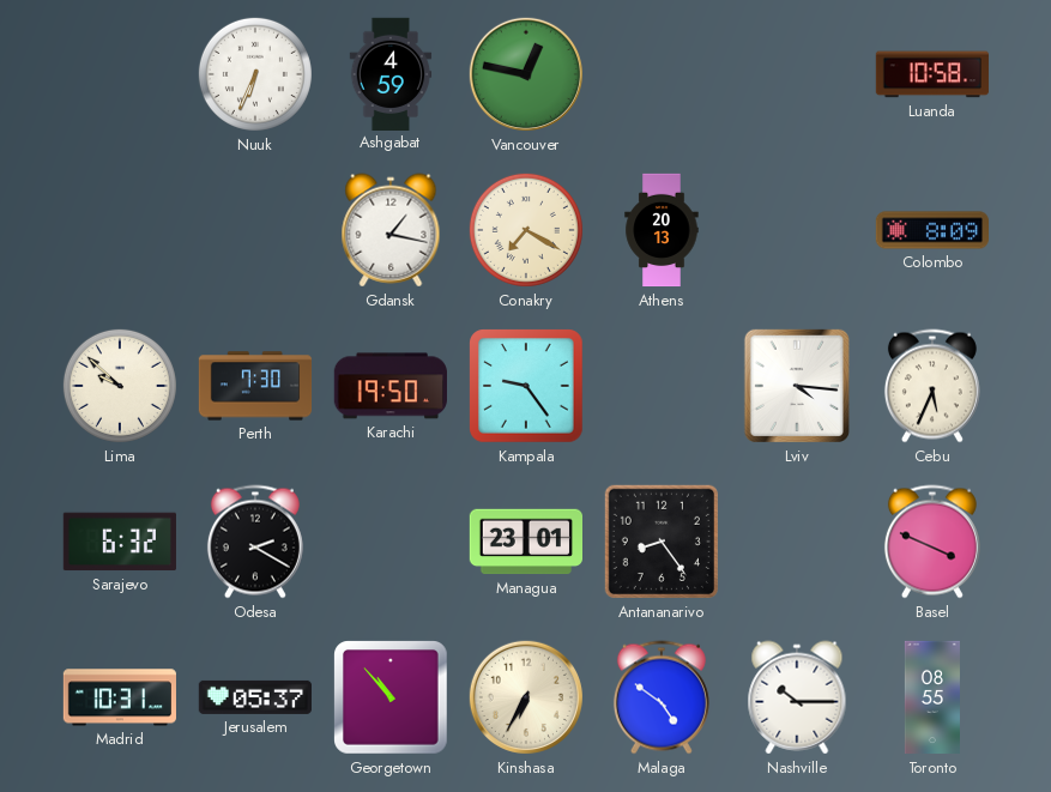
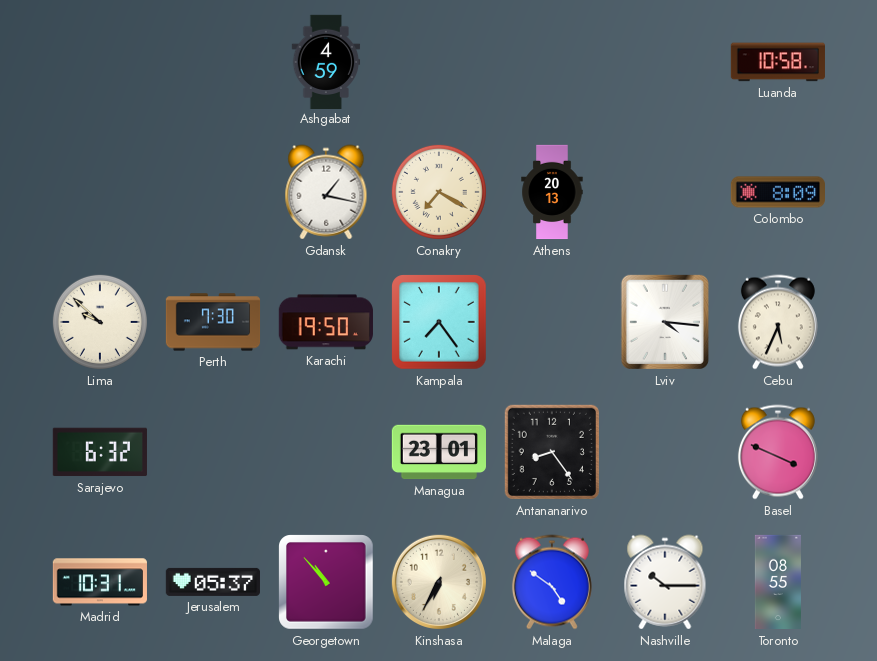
Nuuk: 6:34 -> none (255, 74)
Vancouver: 12:47 -> none (526, 74)
Kampala: 9:24 -> 7:24 (439, 322)
Odesa: 2:20 -> none (255, 542)
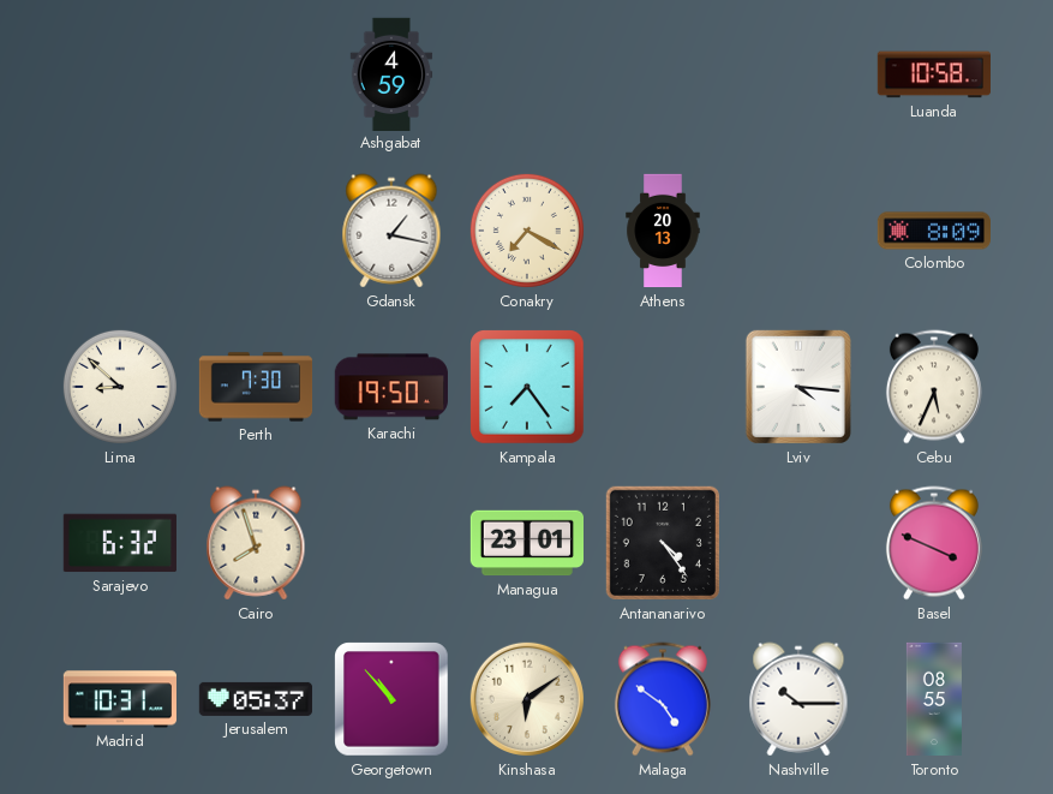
Lima: 9:52 -> 8:52 (120, 387)
Cairo: none -> 7:57 (256, 543)
Antananarivo: 8:24 -> 4:24 (663, 543)
Kinshasa: 6:35 -> 6:09 (527, 699)
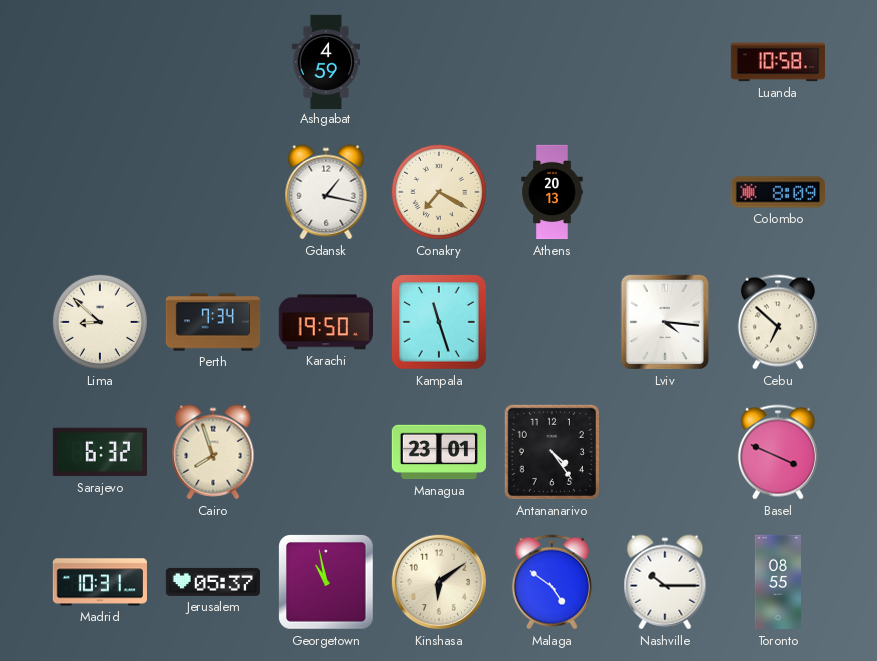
Perth: 7:30 -> 7:34 (213, 322)
Kampala: 7:24 -> 11:27 (439, 322)
Cebu: 5:34 -> 6:52 (778, 322)
Georgetown: 10:53 -> 10:58 (326, 582)
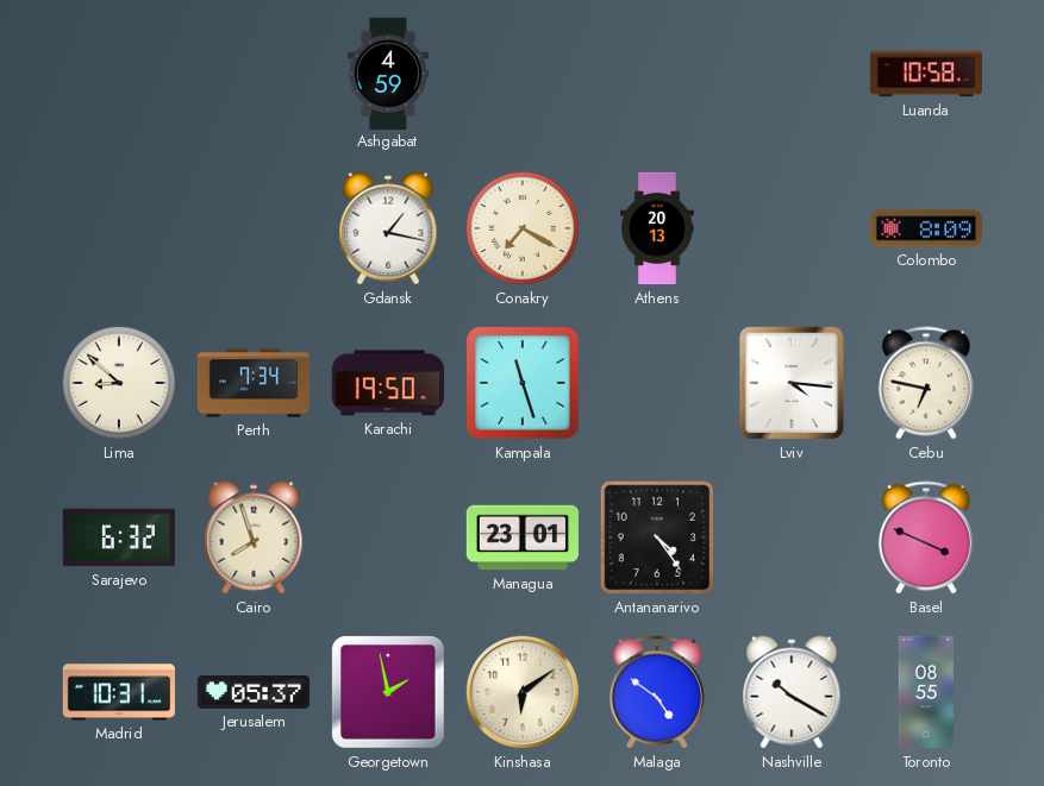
Cebu: 6:52 -> 6:47 (926, 383)
Georgetown: 10:58 -> 1:58 (388, 692)
Nashville: 10:15 -> 10:20 (792, 692)
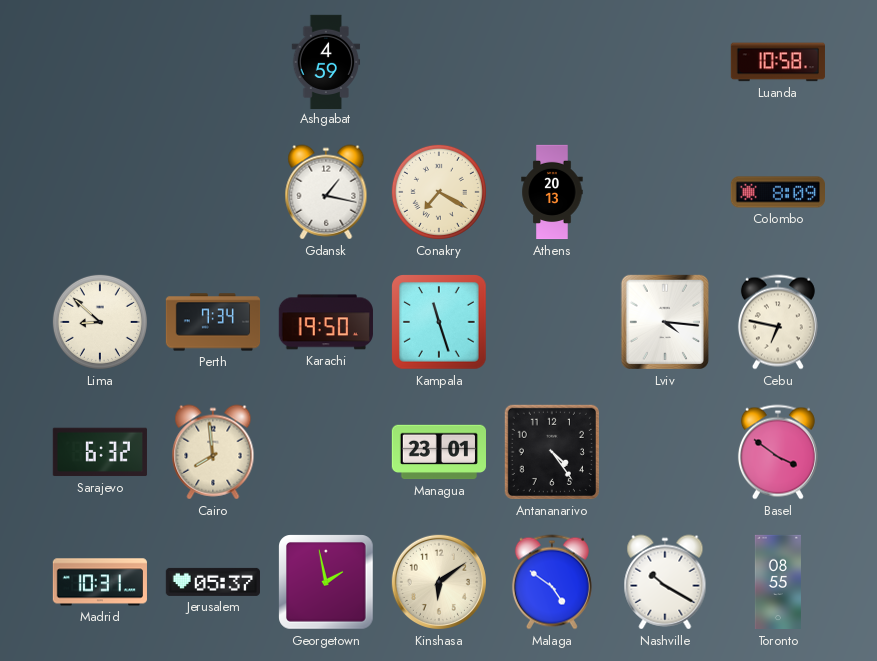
Cairo: 7:57 -> 7:59 (213, 452)
Basel: 3:49 -> 3:51 (778, 452)
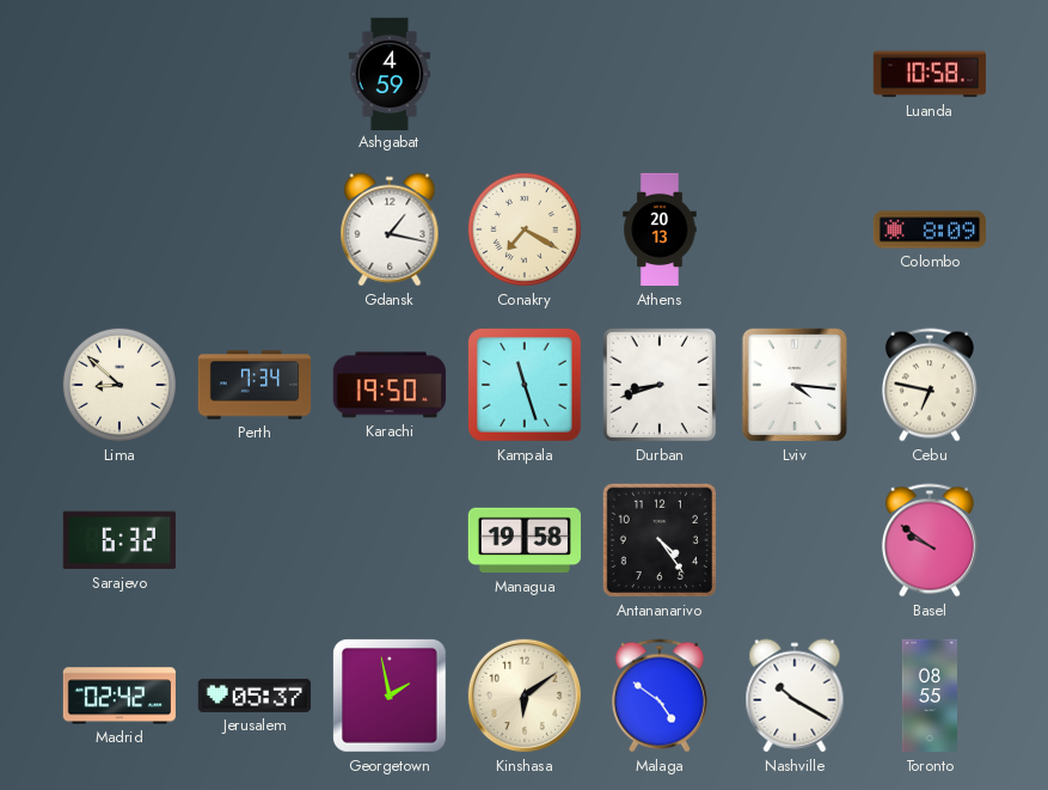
Durban: none -> 8:42 (660, 385)
Cairo: 7:59 -> none (213, 452)
Managua: 23:01 -> 19:58 (523, 540)
Basel: 3:51 -> 9:51 (930, 540)
Madrid: 10:31 -> 02:42 (119, 696)
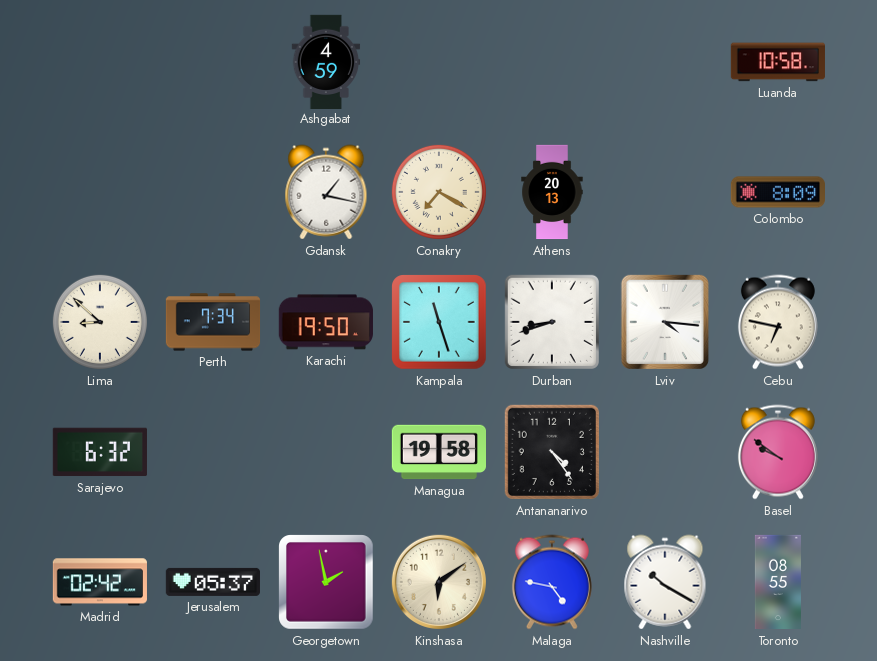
Malaga: 4:51 -> 4:47 (552, 582)
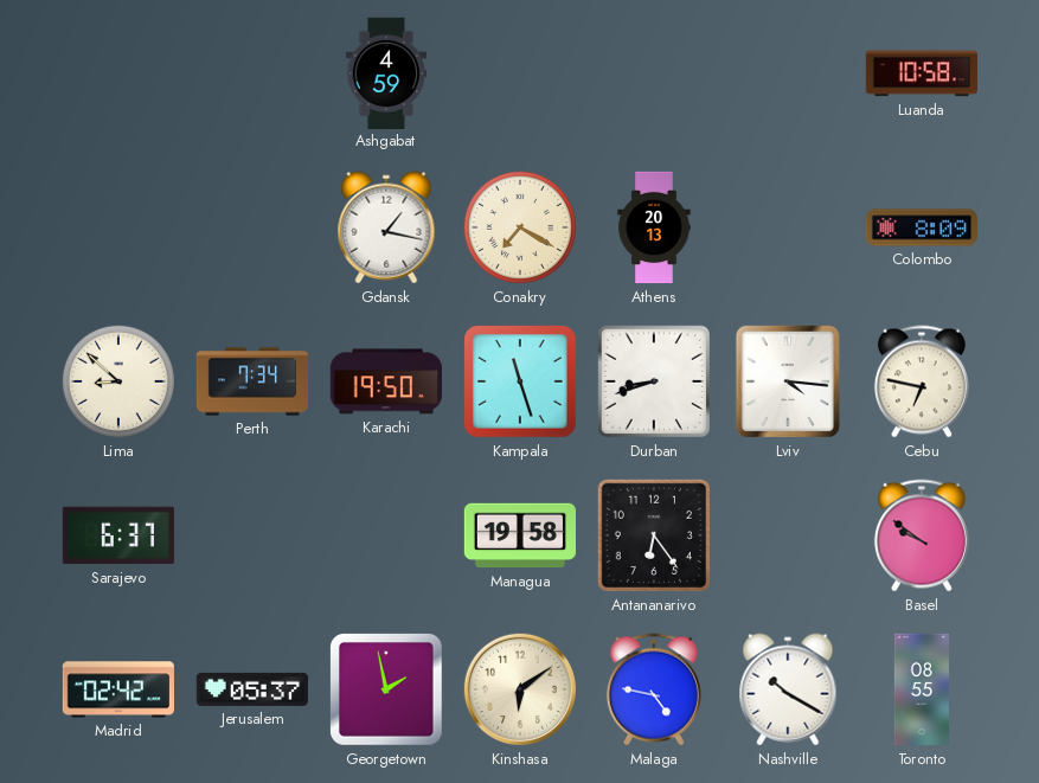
Sarajevo: 6:32 -> 6:37 (118, 535)
Antananarivo: 4:24 -> 6:24 (654, 535)
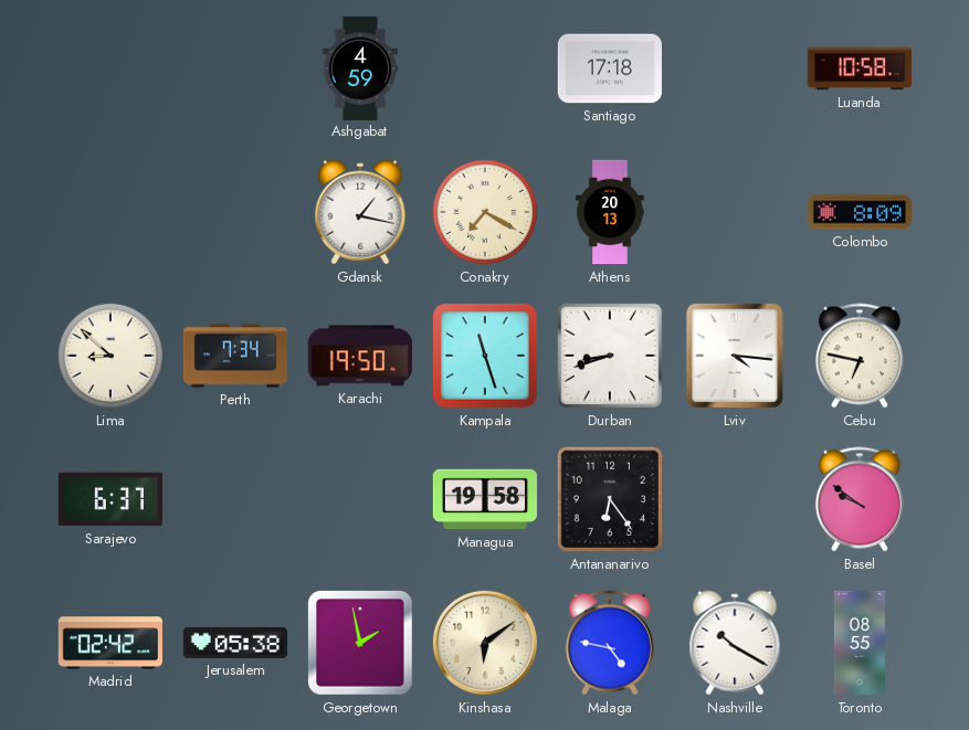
Santiago: none -> 17:18 (609, 68)
Jerusalem: 05:37 -> 05:38 (234, 643)
